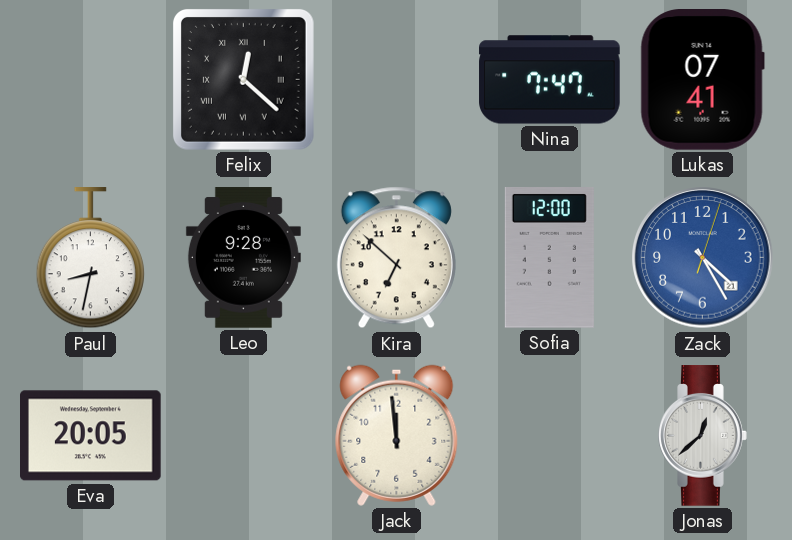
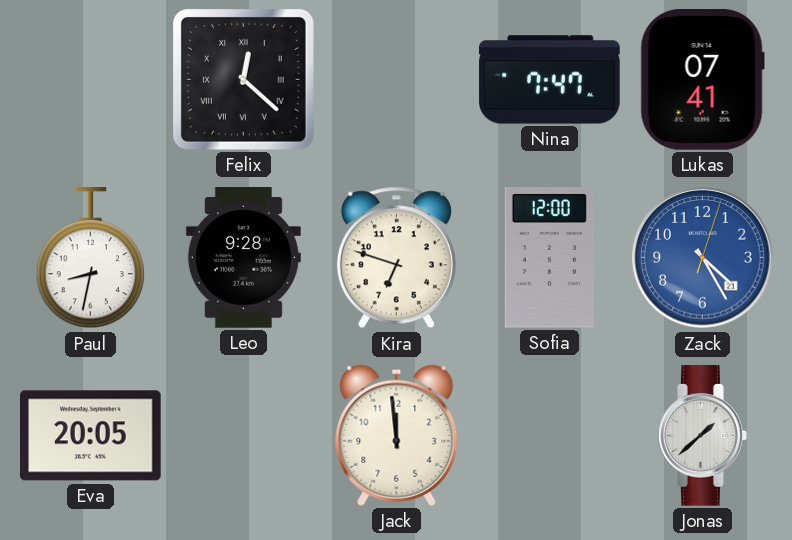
Kira: 6:52 -> 6:48 (396, 258)
Jonas: 12:38 -> 1:38 (703, 436)
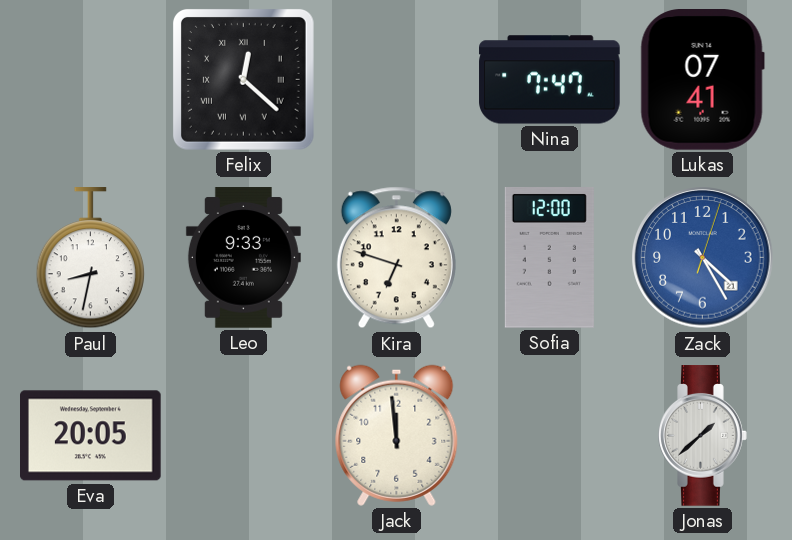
Leo: 9:28 -> 9:33 (243, 258)
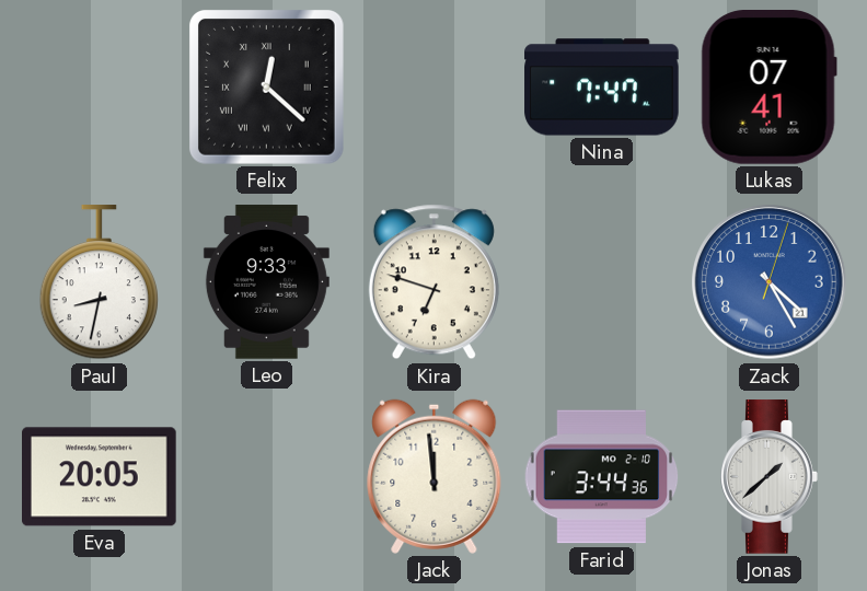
Sofia: 12:00 -> none (549, 258)
Farid: none -> 3:44 (602, 477)
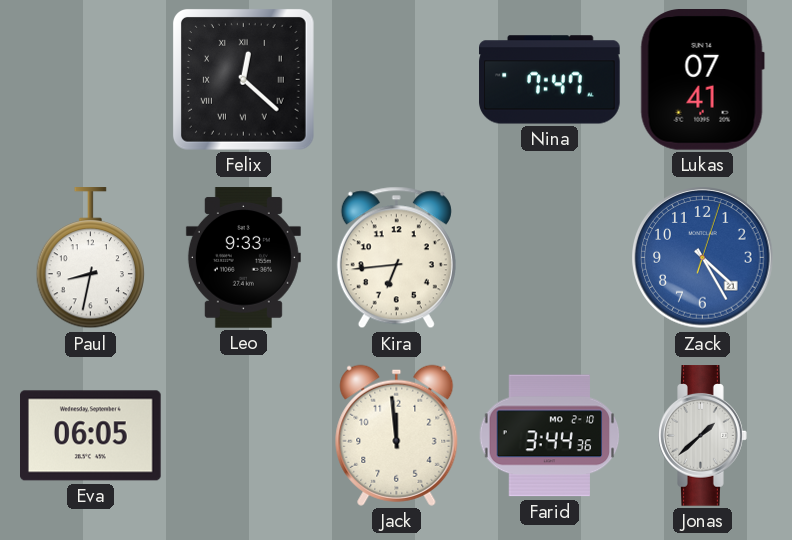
Kira: 6:48 -> 6:44 (396, 258)
Eva: 20:05 -> 06:05 (91, 436)
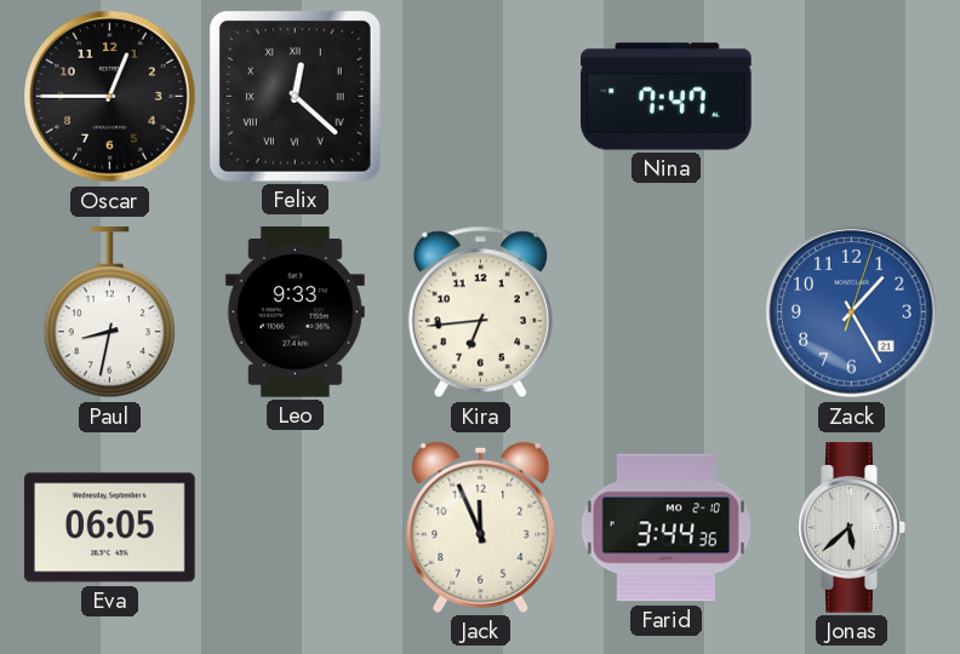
Oscar: none -> 12:45 (110, 97)
Lukas: 07:41 -> none (702, 80)
Zack: 4:25 -> 1:25 (852, 312)
Jack: 11:59 -> 11:56 (481, 527)
Jonas: 1:38 -> 5:38 (852, 528)
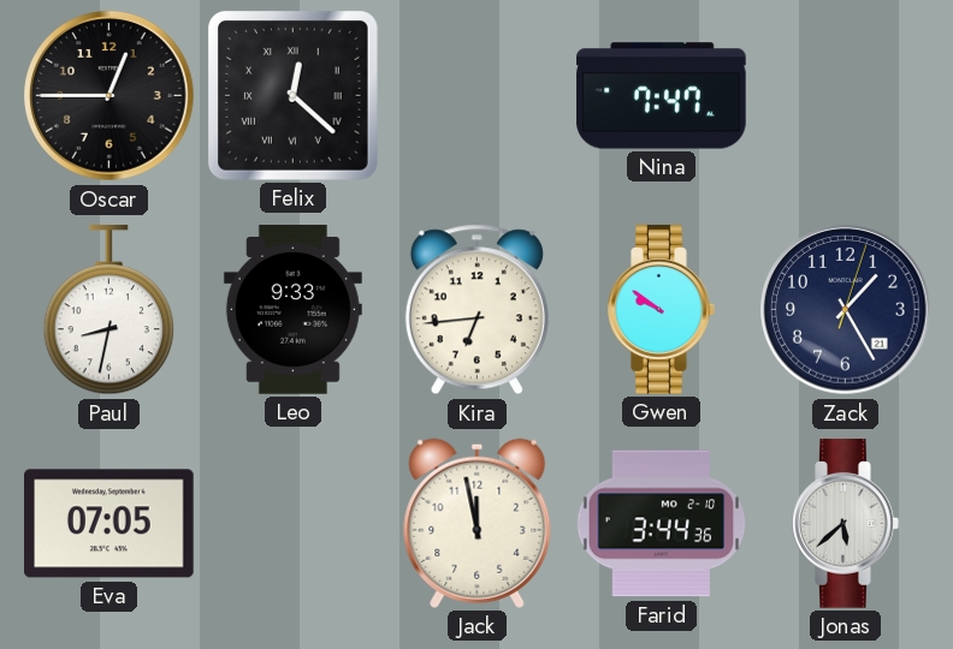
Gwen: none -> 9:51 (662, 310)
Zack dial: blue -> navy (846, 310)
Eva: 06:05 -> 07:05 (109, 524)
Jack: 11:56 -> 11:58 (478, 523)
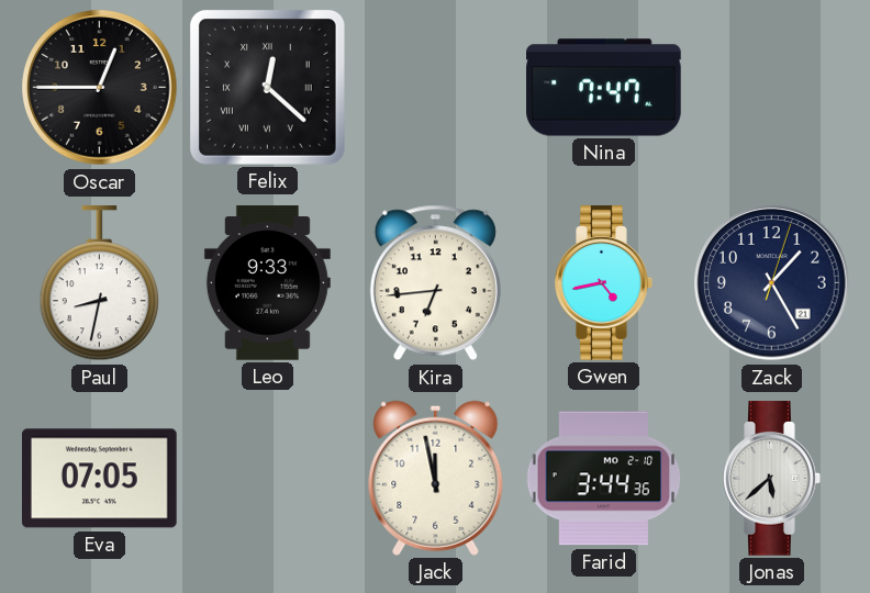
Gwen: 9:51 -> 4:43 (604, 283)
